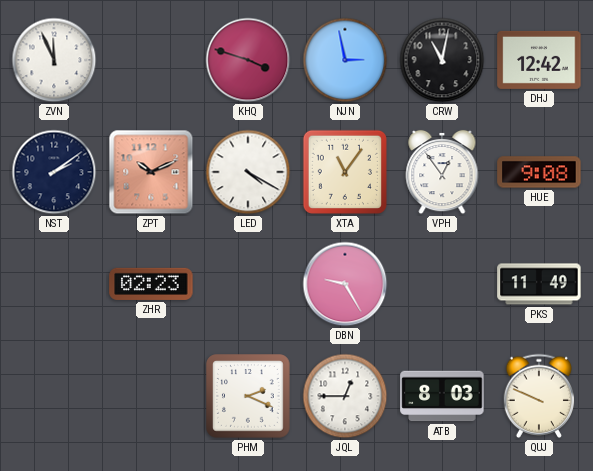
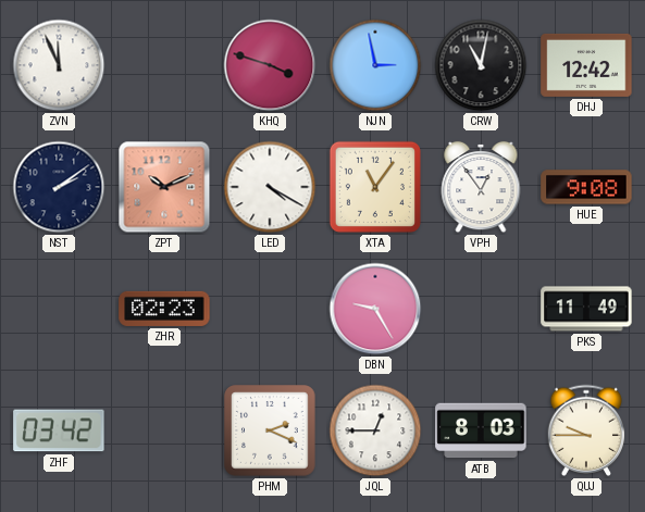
ZHF: none -> 03:42 (59, 430)
QUJ: 9:49 -> 9:45 (586, 430)
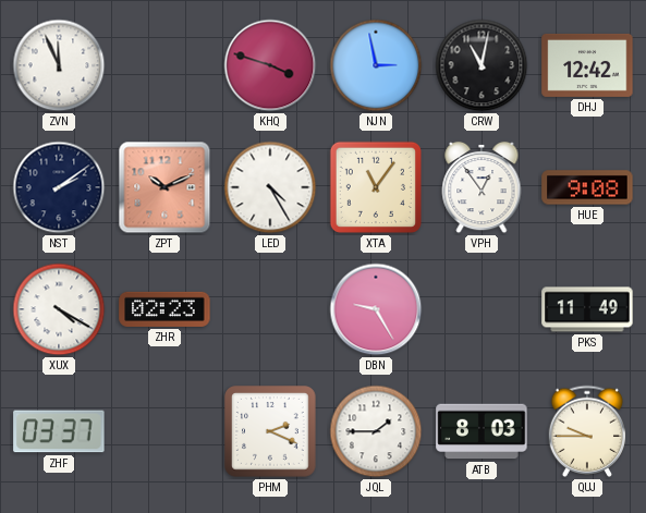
LED: 4:20 -> 4:25 (270, 187)
XUX: none -> 4:20 (59, 309)
ZHF: 03:42 -> 03:37 (59, 431)
JQL: 12:45 -> 1:45 (376, 431)
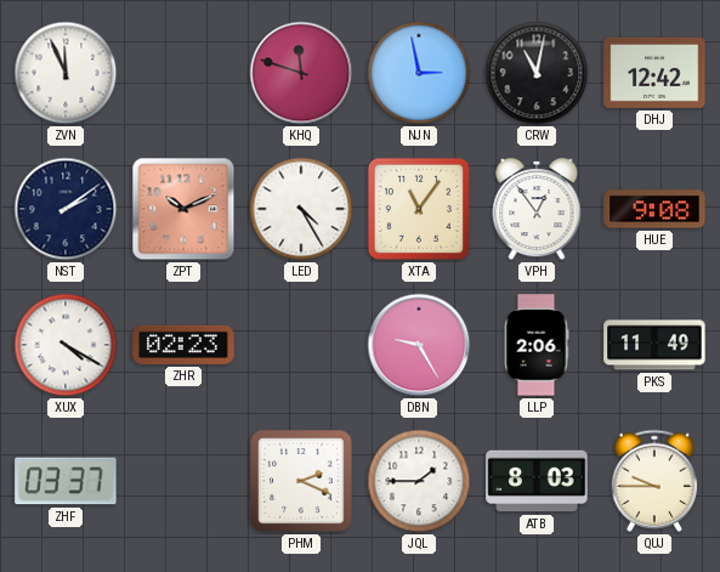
KHQ: 3:48 -> 11:48 (301, 73)
LLP: none -> 2:06 (537, 345)
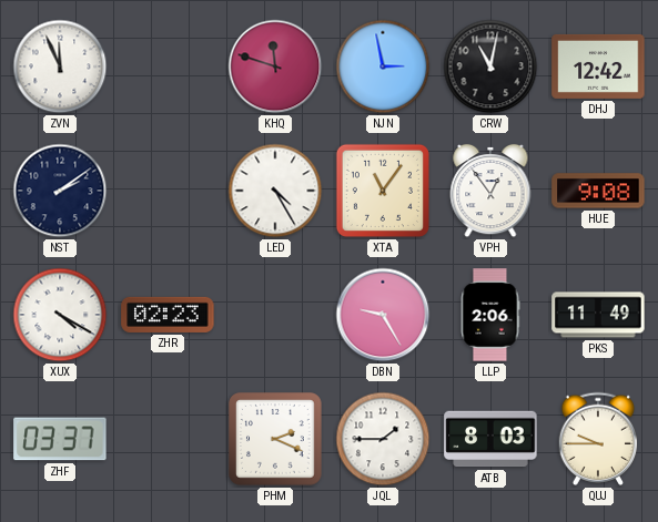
ZPT: 10:11 -> none (183, 209)
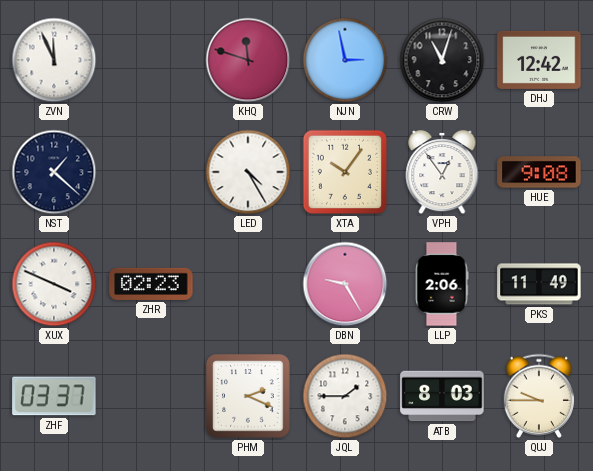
CRW: 11:02 -> 11:03 (442, 60)
NST: 2:09 -> 1:22 (54, 172)
XTA: 11:06 -> 10:06 (345, 172)
XUX: 4:20 -> 3:49 (54, 284)
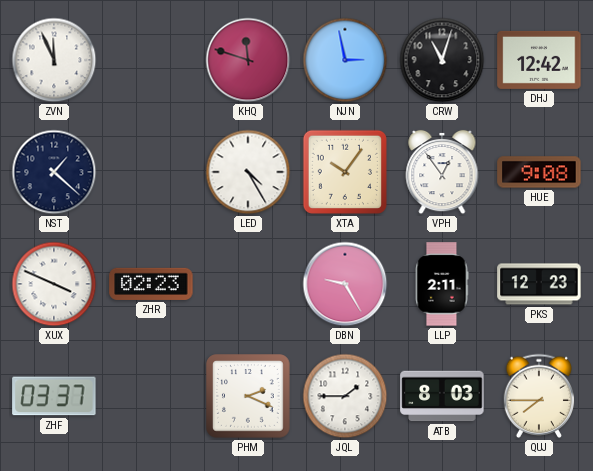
LLP: 2:06 -> 2:11 (442, 284)
PKS: 11:49 -> 12:23 (539, 284)
QUJ: 9:45 -> 7:45 (539, 396)
